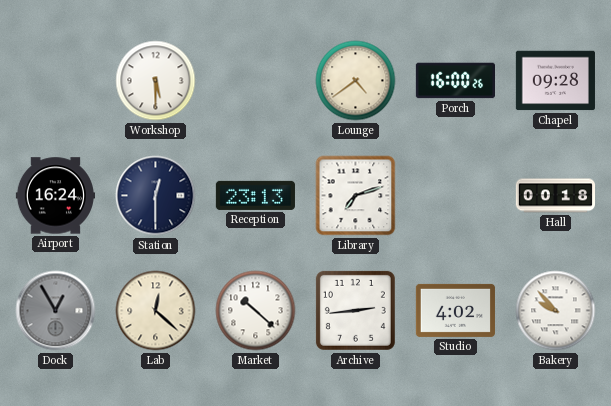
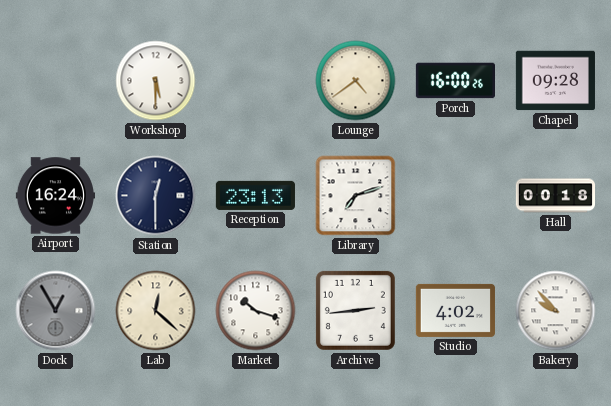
Market: 10:22 -> 10:18 (256, 311)
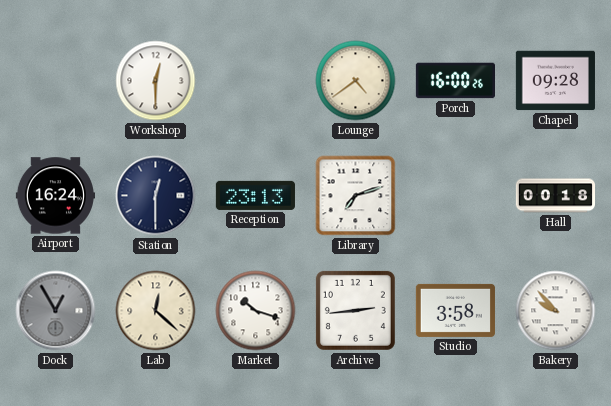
Workshop: 5:30 -> 12:30 (156, 81)
Studio: 4:02 -> 3:58 (455, 310)
